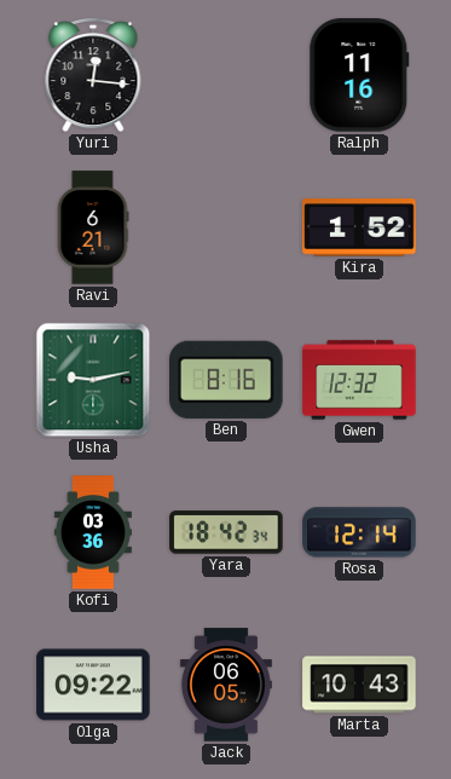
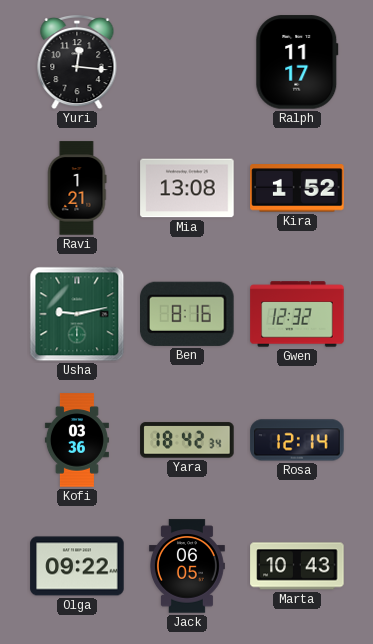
Ralph: 11:16 -> 11:17 (297, 62)
Ravi: 6:21 -> 1:21 (77, 188)
Mia: none -> 13:08 (187, 188)
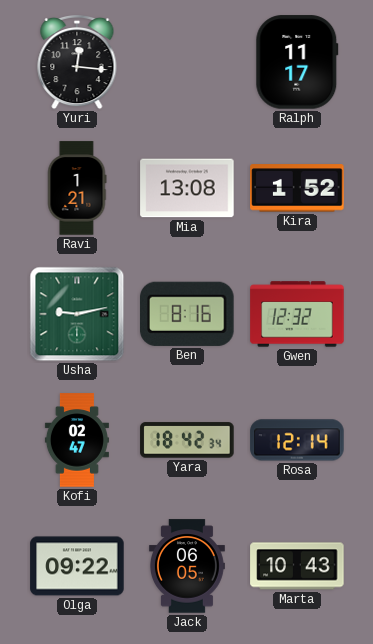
Kofi: 03:36 -> 02:47 (77, 440)
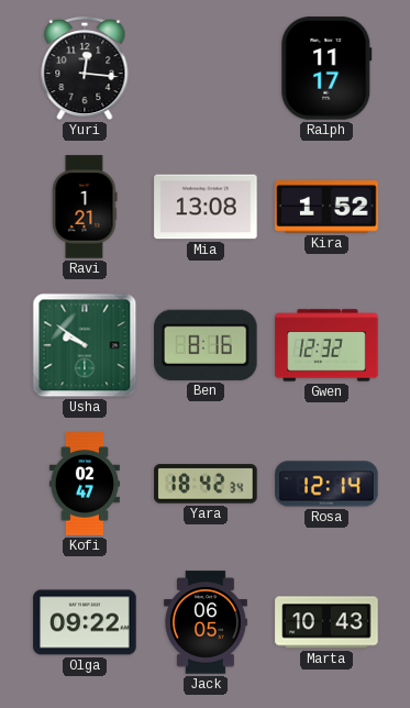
Usha: 9:13 -> 9:51 (85, 345)
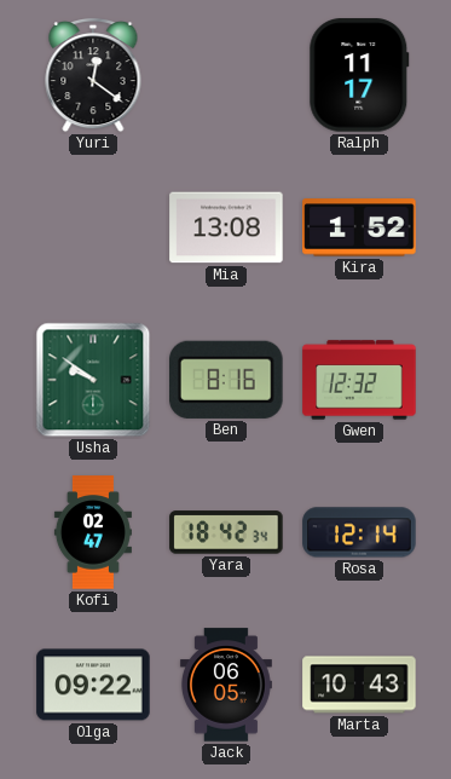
Yuri: 12:16 -> 12:21 (93, 75)
Ravi: 1:21 -> none (85, 207)
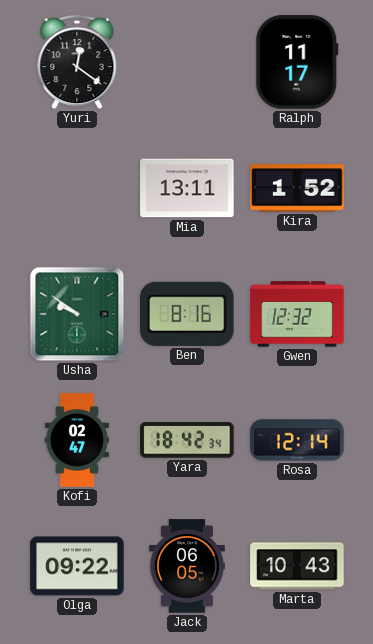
Mia: 13:08 -> 13:11 (187, 188)
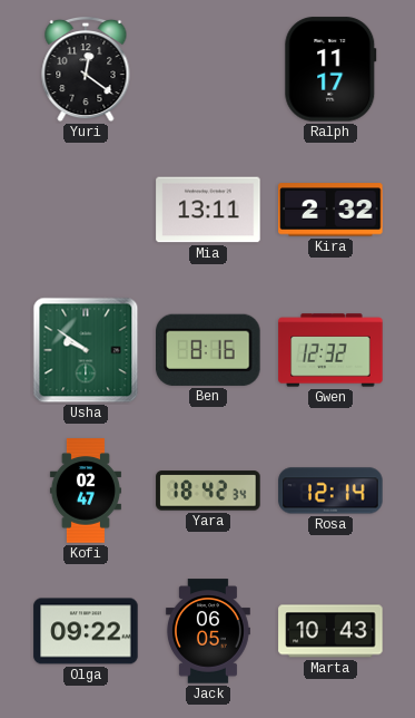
Kira: 1:52 -> 2:32 (330, 210)
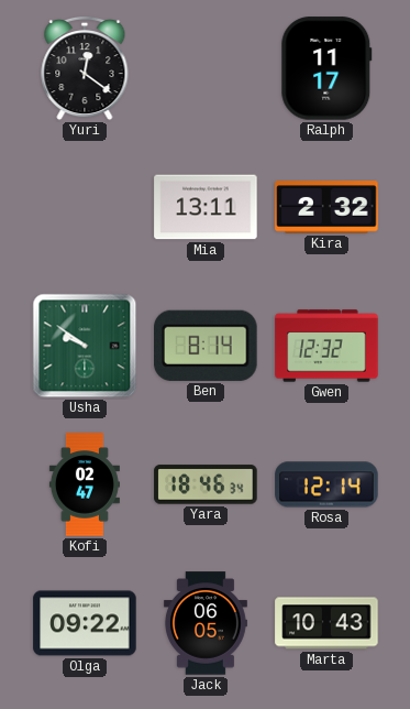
Ben: 8:16 -> 8:14 (207, 346)
Yara: 18:42 -> 18:46 (206, 484)
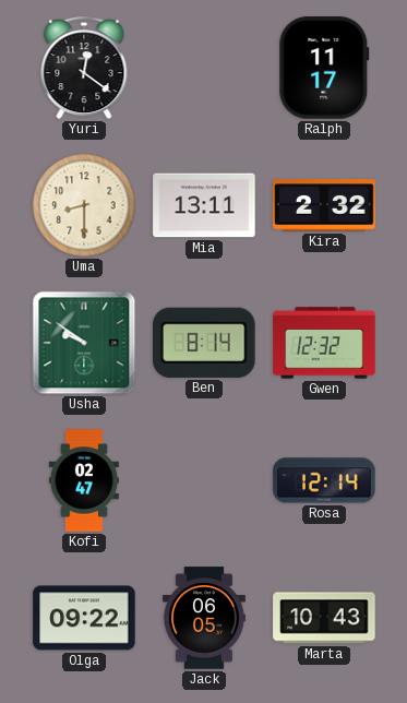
Uma: none -> 8:30 (84, 205)
Yara: 18:46 -> none (206, 484)
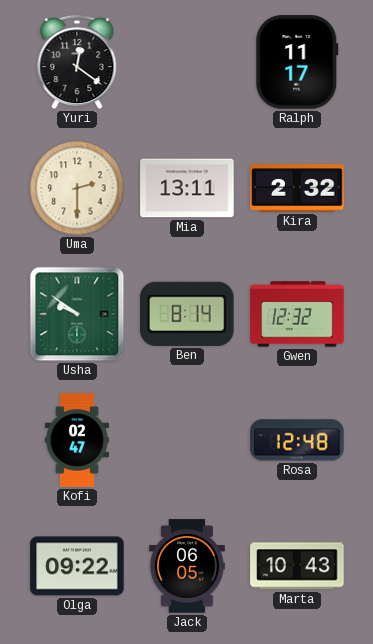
Uma: 8:30 -> 2:30 (77, 188)
Rosa: 12:14 -> 12:48 (297, 440)
